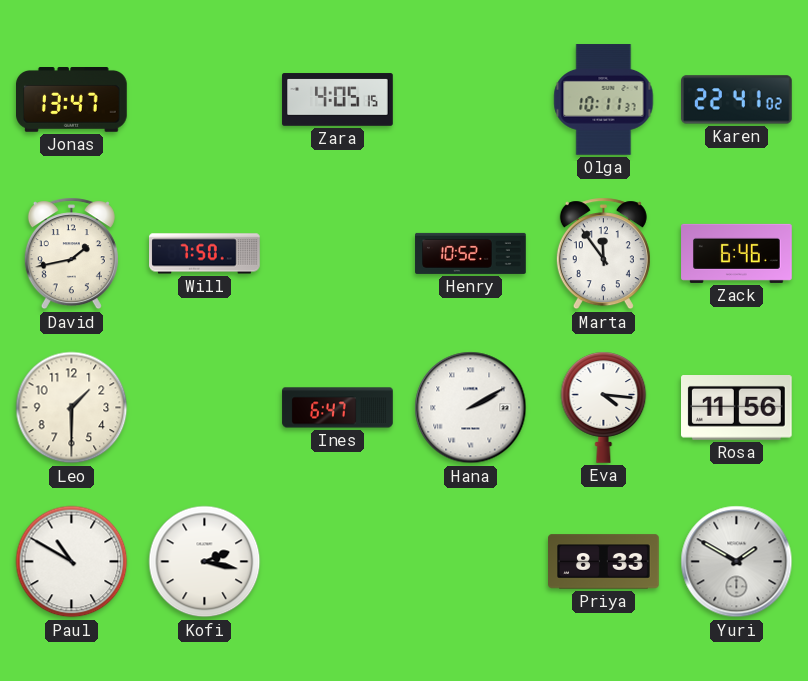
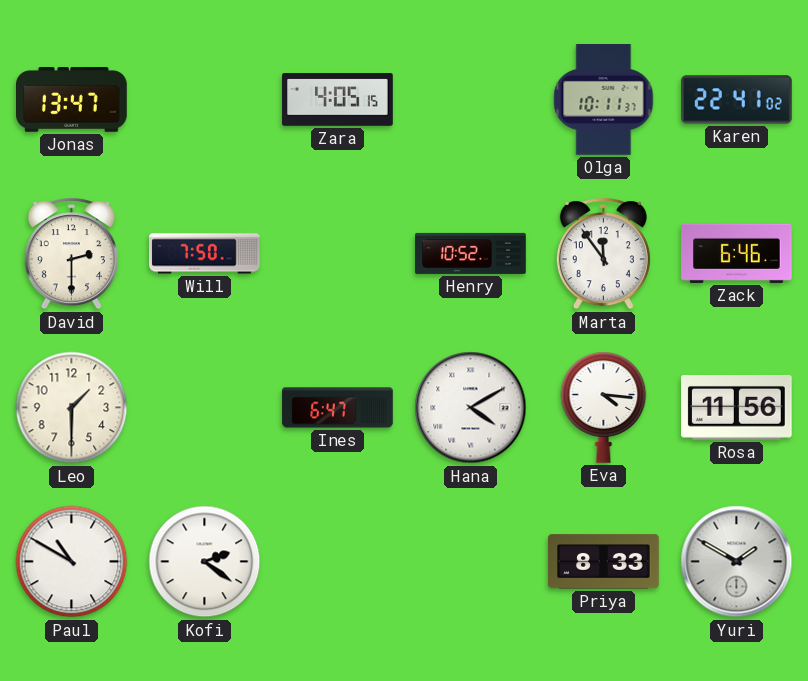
David: 1:43 -> 2:30 (71, 254)
Hana: 2:10 -> 4:10 (471, 408)
Kofi: 2:17 -> 2:21 (205, 562)
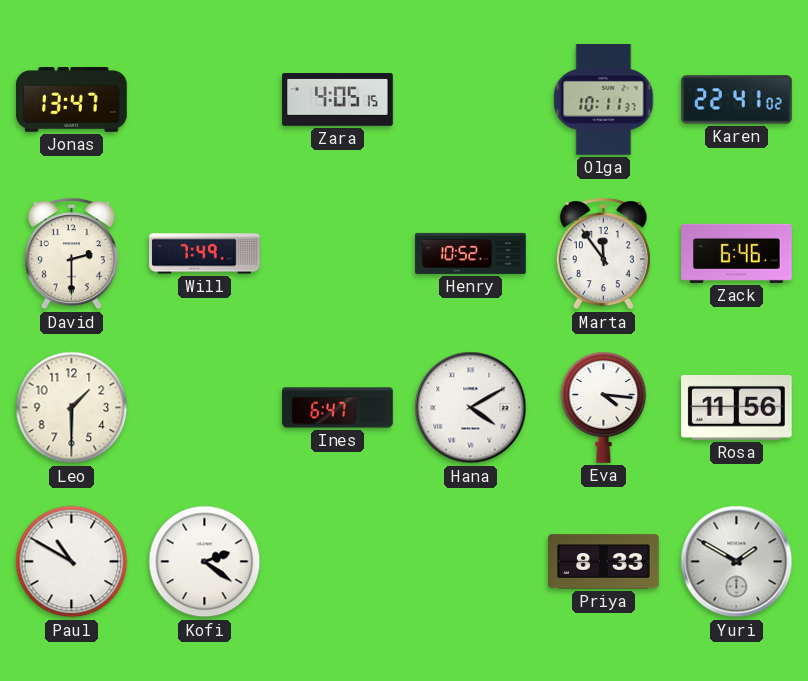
Will: 7:50 -> 7:49 (205, 254)
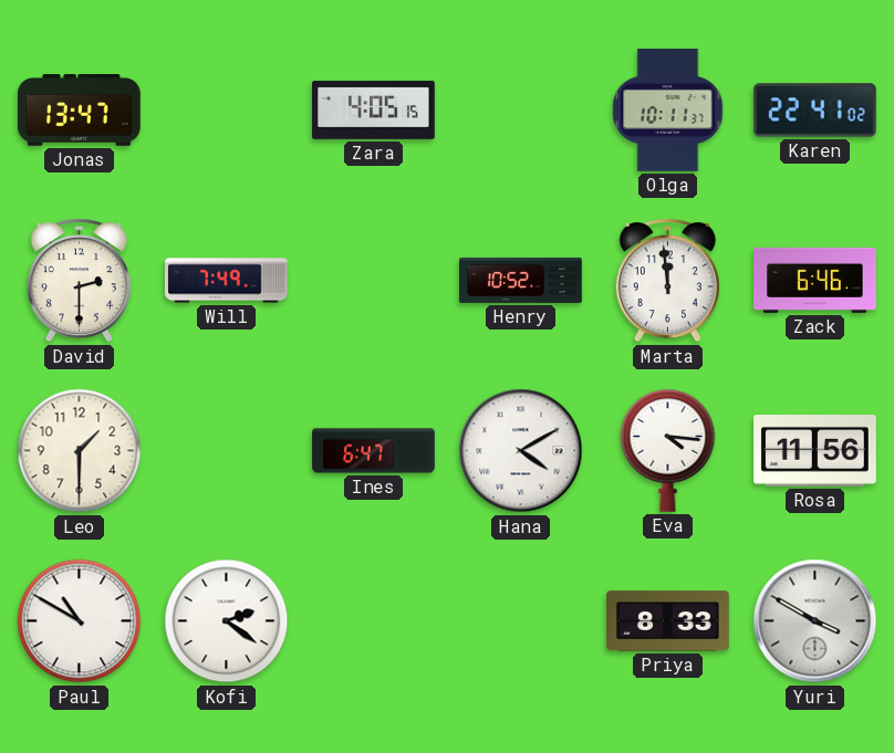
Marta: 11:54 -> 11:59 (667, 281)
Yuri: 1:50 -> 3:50 (815, 621)
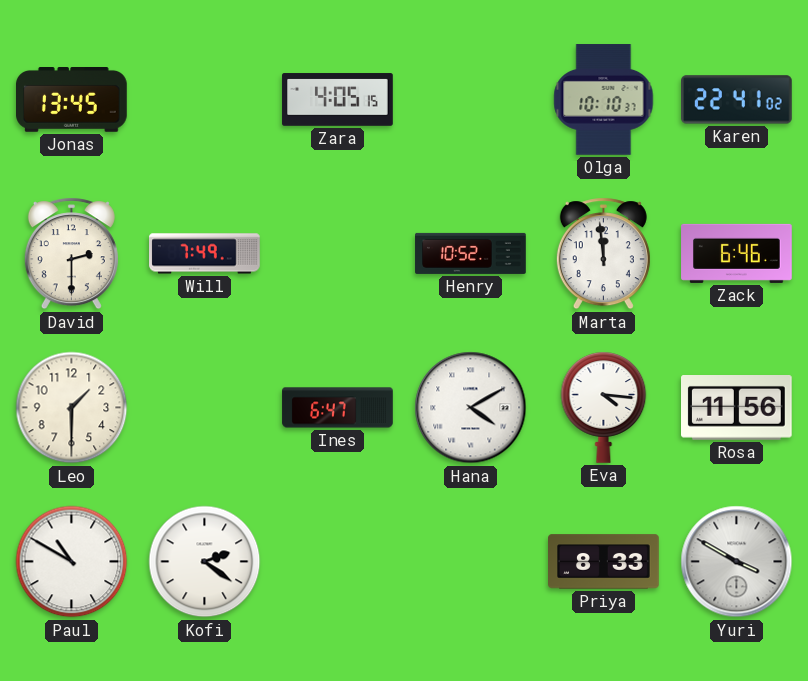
Jonas: 13:47 -> 13:45 (72, 100)
Olga: 10:11 -> 10:10 (604, 100)
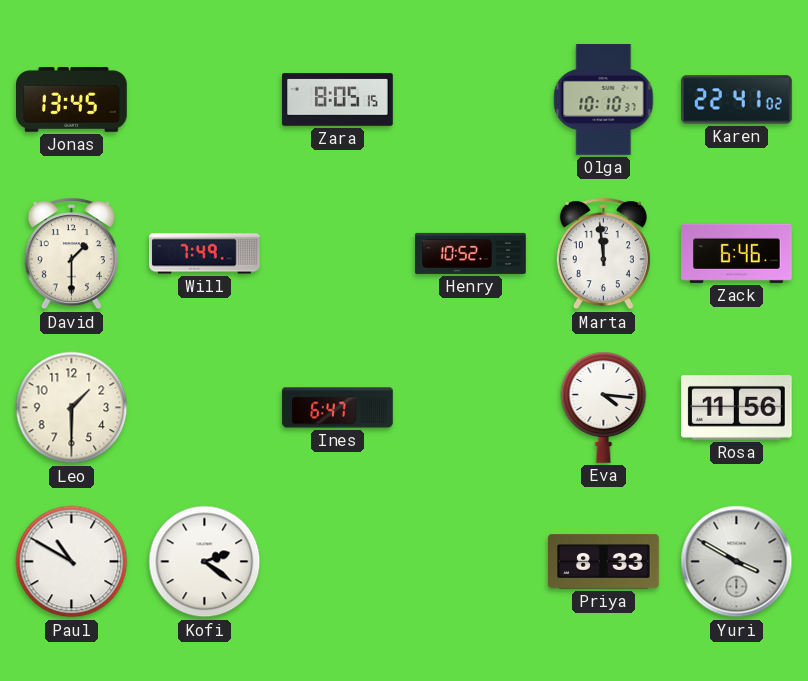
Zara: 4:05 -> 8:05 (338, 100)
David: 2:30 -> 1:30 (71, 254)
Hana: 4:10 -> none (471, 408)
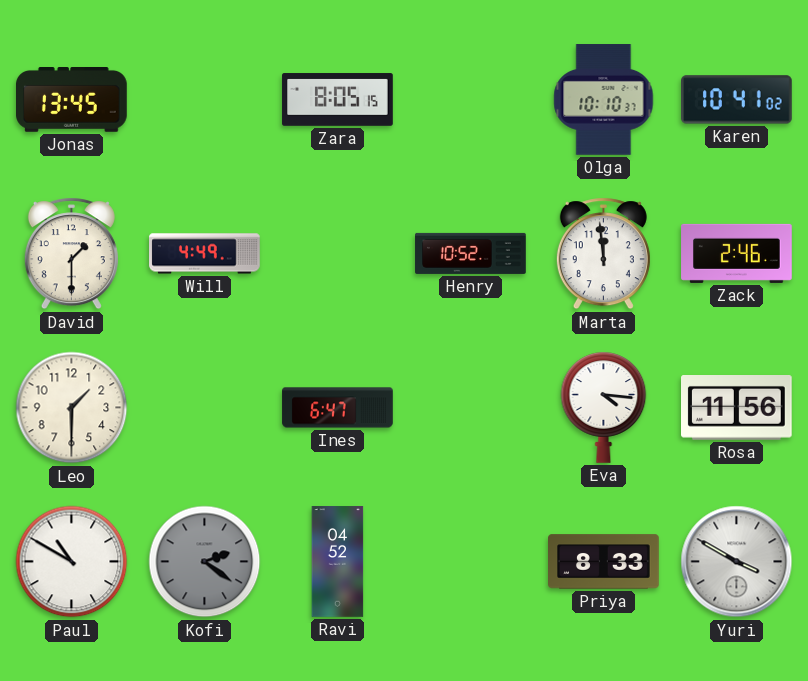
Karen: 22:41 -> 10:41 (737, 100)
Will: 7:49 -> 4:49 (205, 254)
Zack: 6:46 -> 2:46 (737, 253)
Kofi dial: white -> grey (205, 562)
Ravi: none -> 04:52 (338, 562)
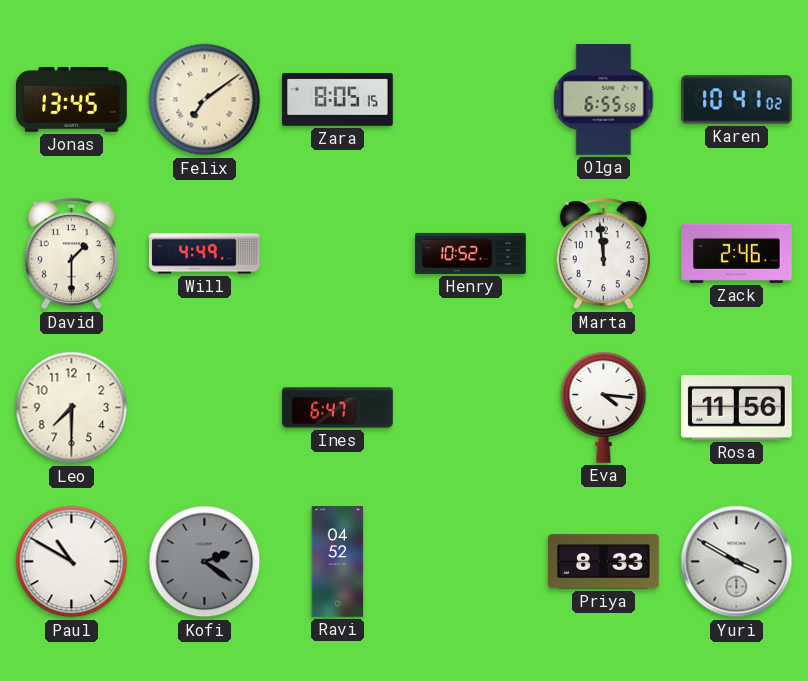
Felix: none -> 7:09 (205, 100)
Olga: 10:10 -> 6:55 (604, 100)
Leo: 1:30 -> 7:30 (72, 408)
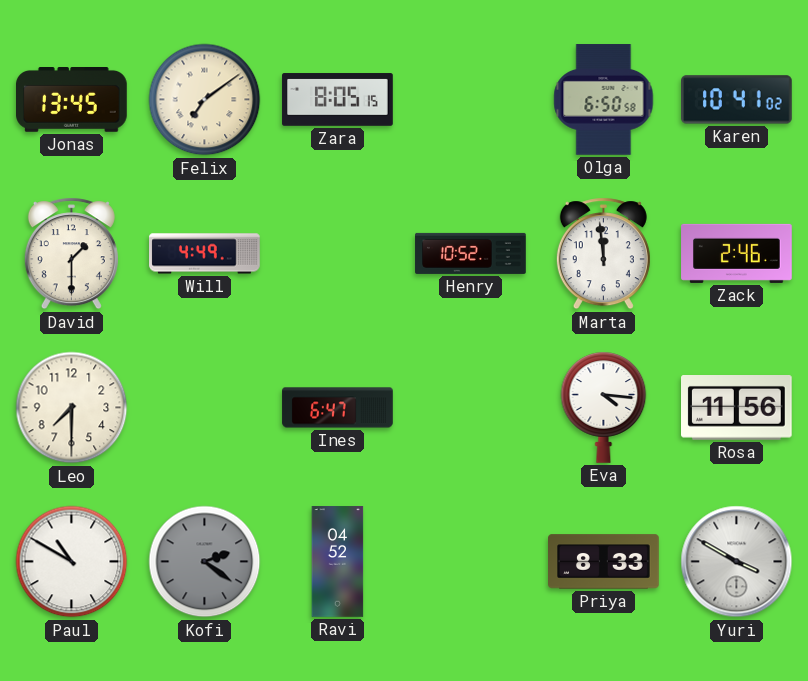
Olga: 6:55 -> 6:50 (604, 100)
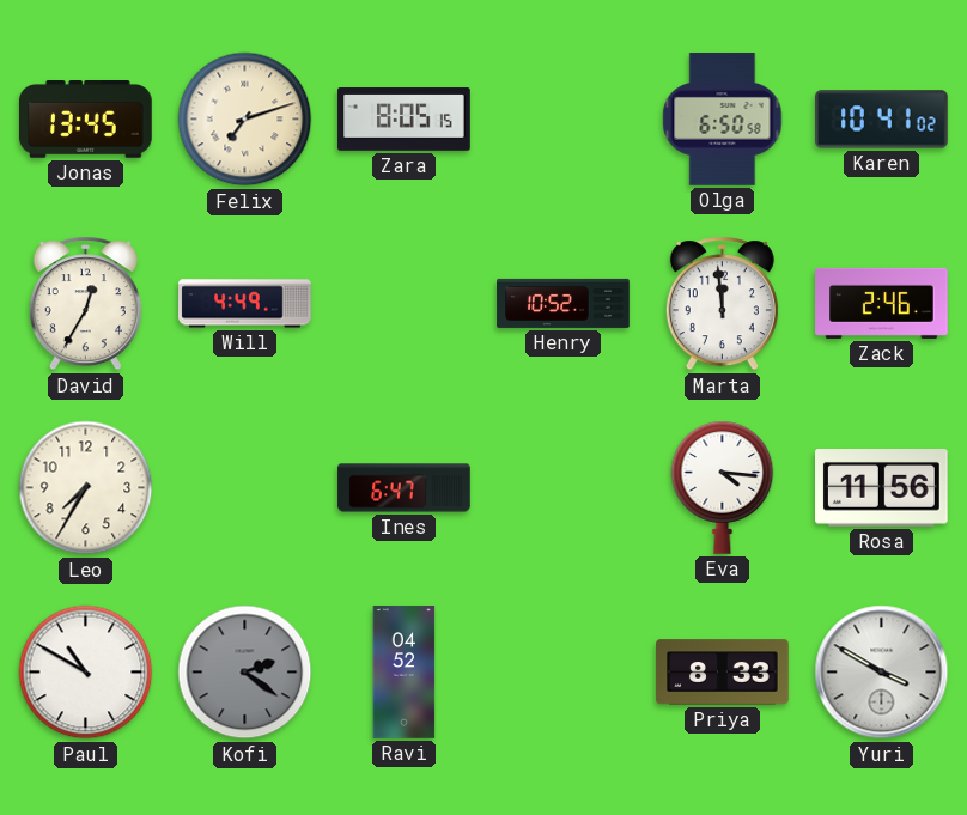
Felix: 7:09 -> 7:12 (245, 120)
David: 1:30 -> 12:35 (85, 304)
Leo: 7:30 -> 7:35 (86, 488)
